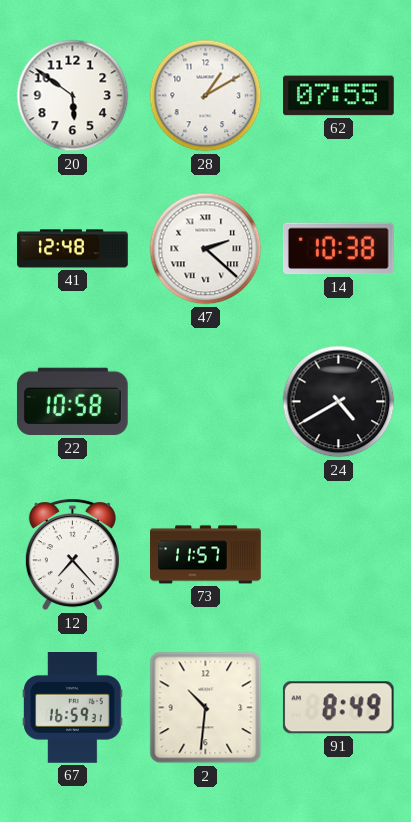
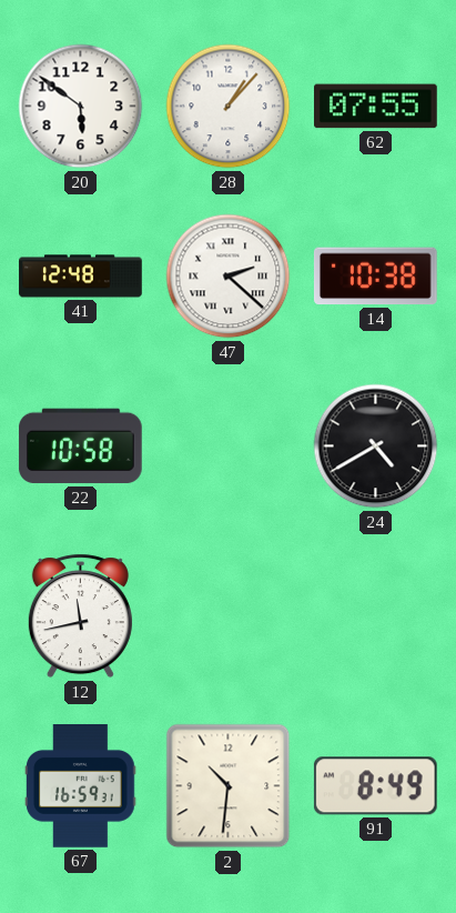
28: 1:10 -> 1:07 (229, 107)
12: 7:23 -> 11:43 (80, 616)
73: 11:57 -> none (206, 555)
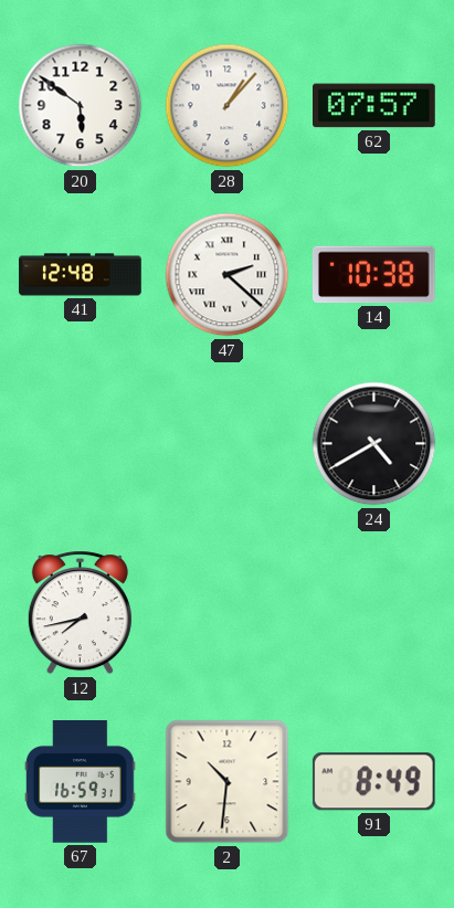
62: 07:55 -> 07:57 (374, 106)
22: 10:58 -> none (80, 447)
12: 11:43 -> 7:43 (80, 613)
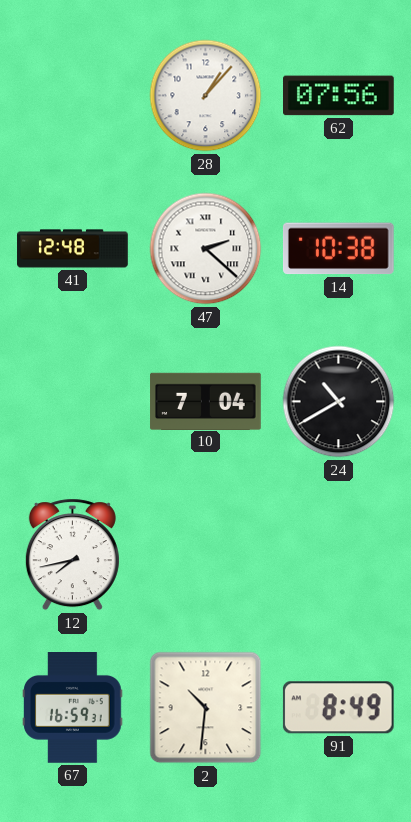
20: 5:51 -> none (81, 106)
62: 07:57 -> 07:56 (339, 96)
10: none -> 7:04 (206, 401)
24: 4:40 -> 10:40 (339, 402)
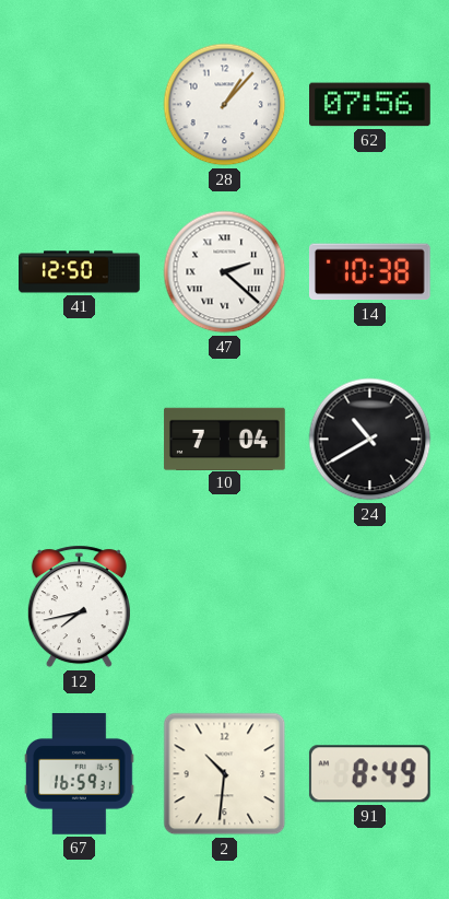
41: 12:48 -> 12:50 (80, 272)
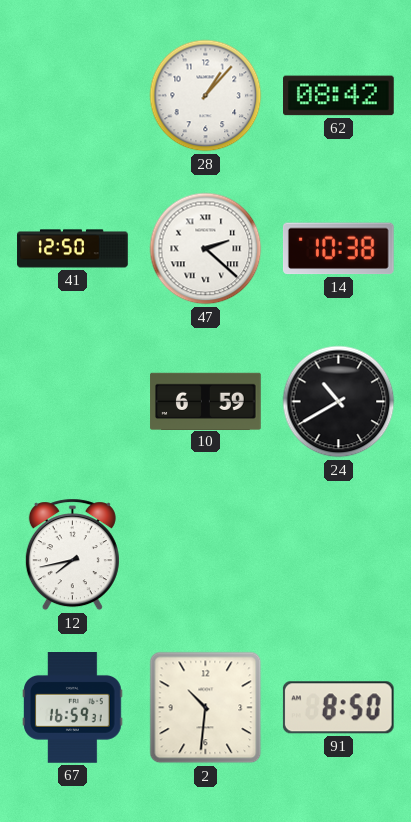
62: 07:56 -> 08:42 (339, 96)
10: 7:04 -> 6:59 (206, 401)
91: 8:49 -> 8:50 (338, 708)
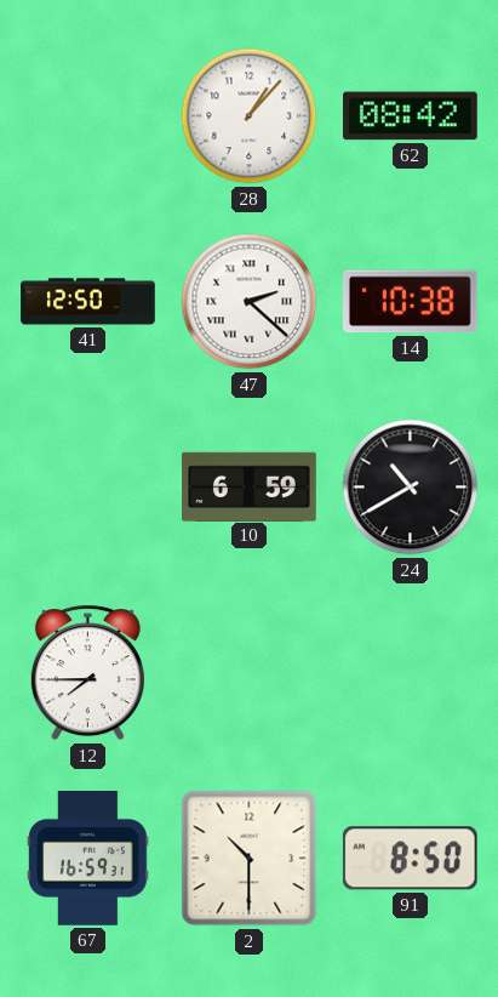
12: 7:43 -> 7:45 (87, 673)
2: 10:31 -> 10:30 (250, 859)
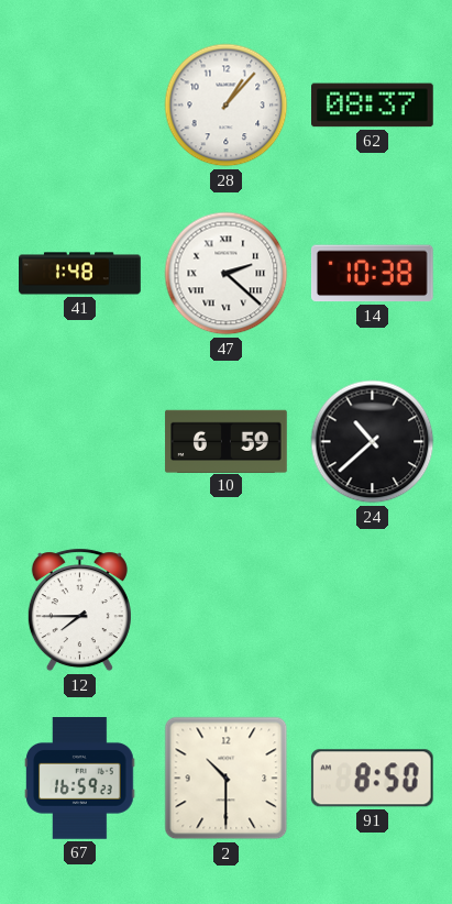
62: 08:42 -> 08:37 (373, 106)
41: 12:50 -> 1:48 (80, 274)
24: 10:40 -> 10:38 (373, 442)
67: 16:59:31 -> 16:59:23 (80, 779)
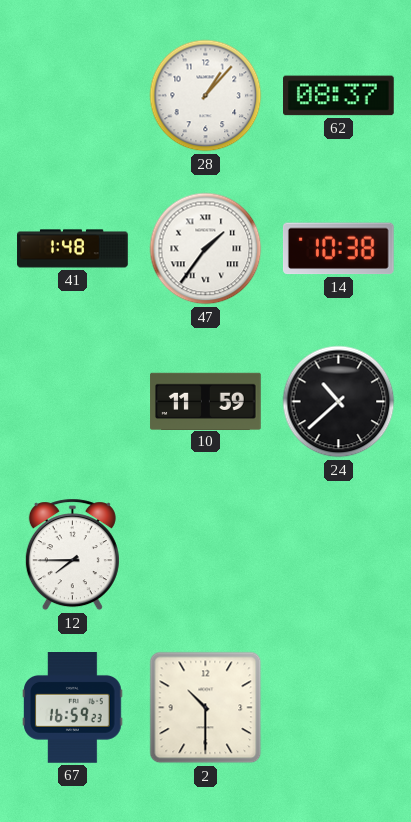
47: 2:22 -> 1:36 (206, 249)
10: 6:59 -> 11:59 (206, 401)
91: 8:50 -> none (372, 779)
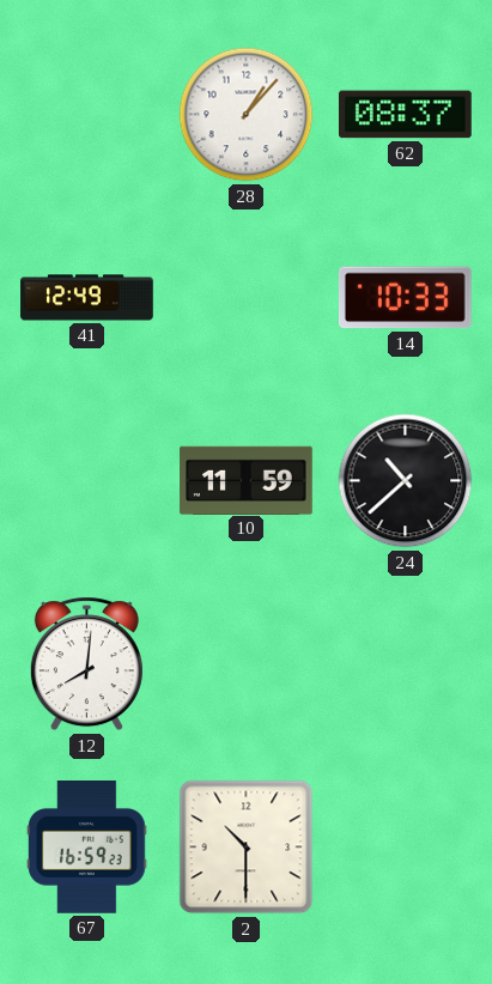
41: 1:48 -> 12:49 (87, 298)
47: 1:36 -> none (206, 249)
14: 10:38 -> 10:33 (405, 298)
12: 7:45 -> 8:01 (86, 664)
